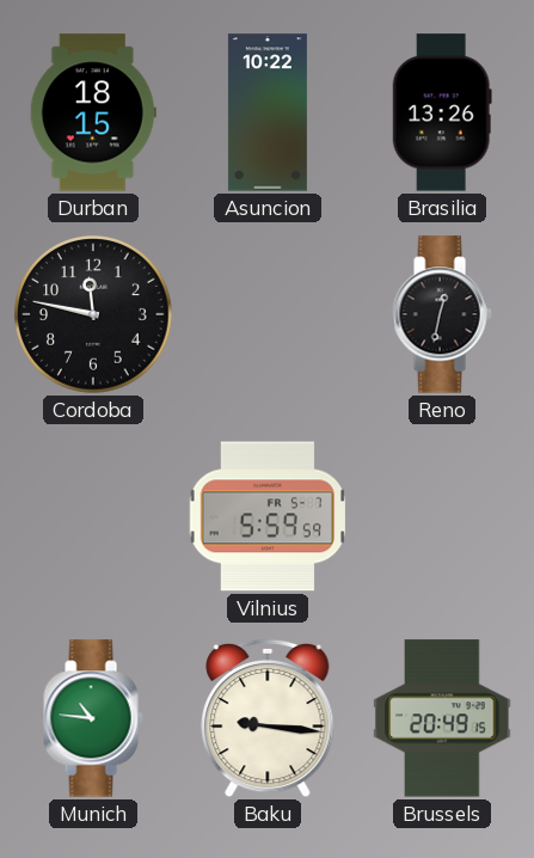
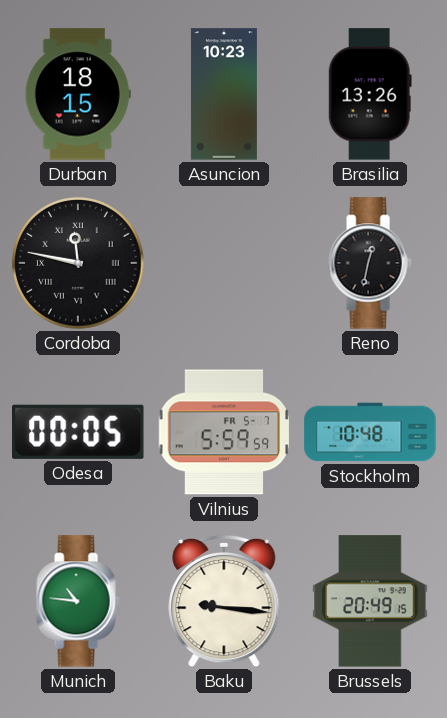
Asuncion: 10:22 -> 10:23 (224, 94)
Cordoba numerals: Arabic -> Roman (78, 263)
Odesa: none -> 00:05 (78, 432)
Stockholm: none -> 10:48 (370, 432)
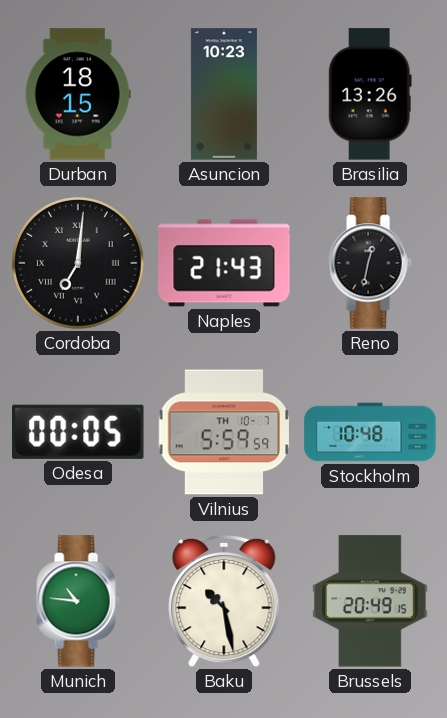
Cordoba: 11:47 -> 7:01 (78, 263)
Naples: none -> 21:43 (224, 263)
Vilnius date: FR 5-7 -> TH 10-7 (224, 432)
Baku: 9:16 -> 10:28 (224, 601)
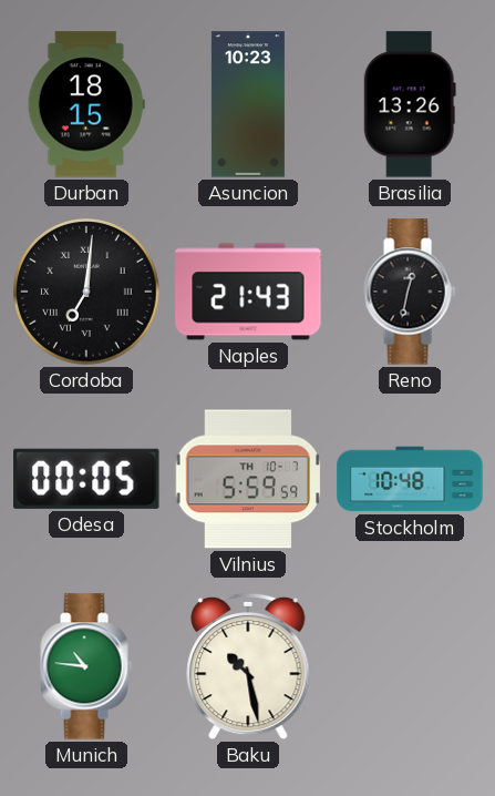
Brussels: 20:49 -> none (370, 601)
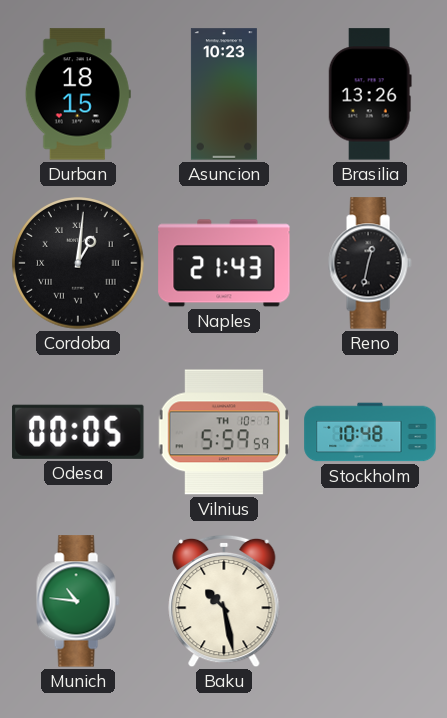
Cordoba: 7:01 -> 1:01 (78, 263)
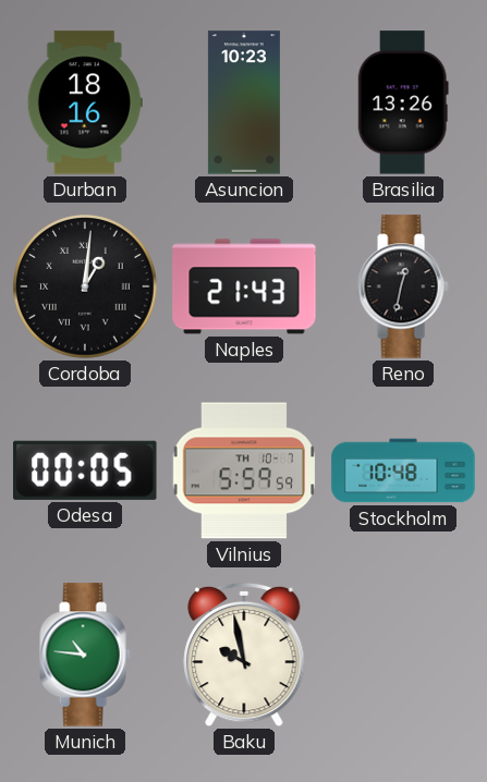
Durban: 18:15 -> 18:16 (85, 102)
Baku: 10:28 -> 9:58 (244, 655)
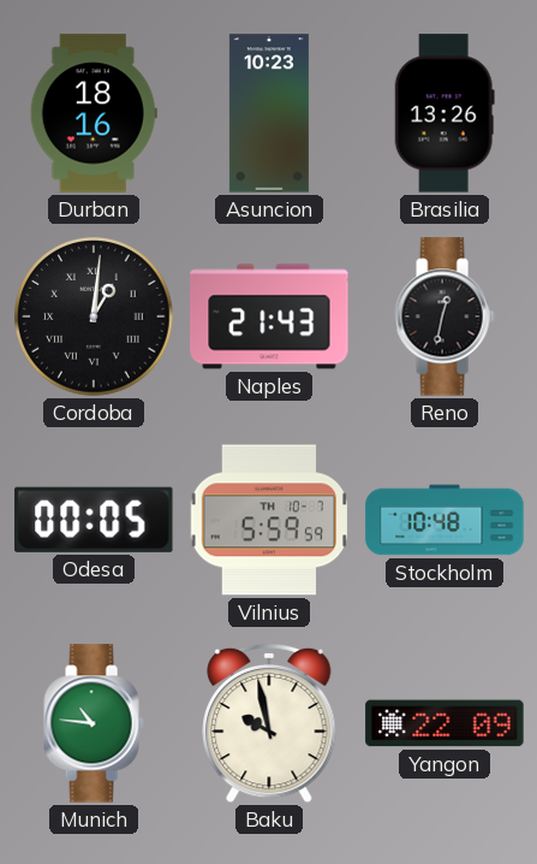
Yangon: none -> 22:09 (444, 723)
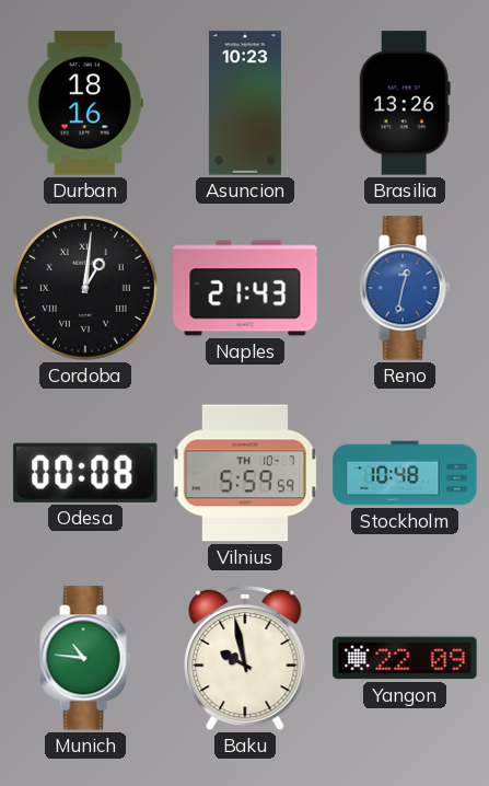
Reno dial: black -> blue (405, 288)
Odesa: 00:05 -> 00:08 (85, 473)
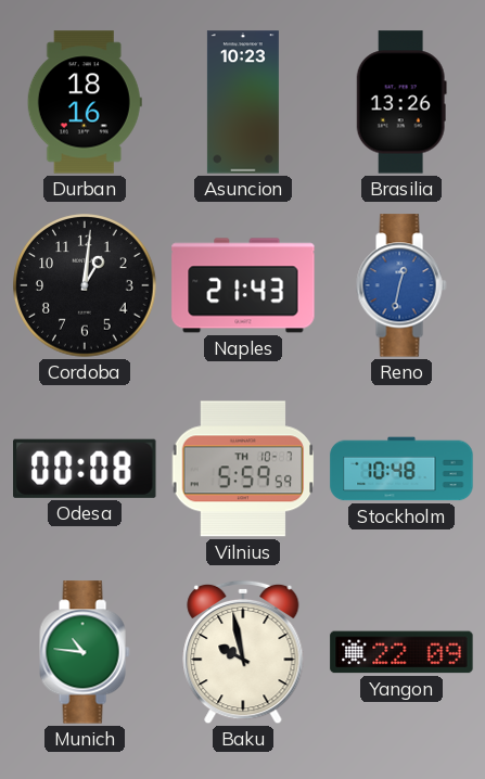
Cordoba numerals: Roman -> Arabic (85, 285)
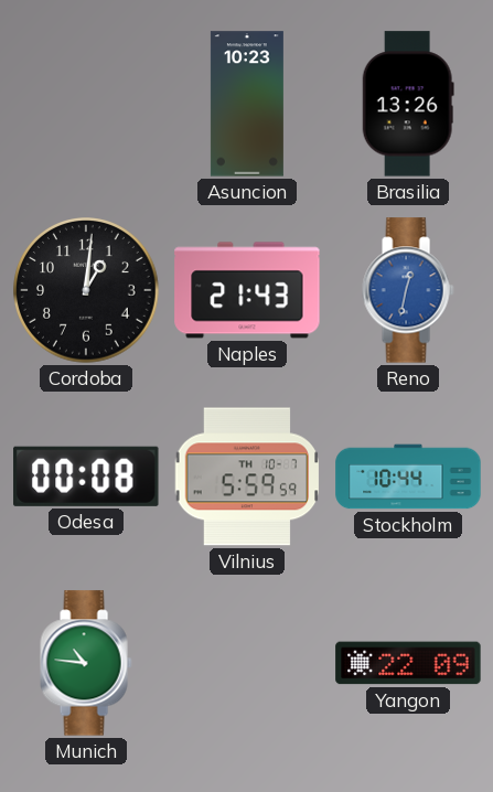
Durban: 18:16 -> none (85, 102)
Stockholm: 10:48 -> 10:44 (408, 477)
Baku: 9:58 -> none (243, 652)
